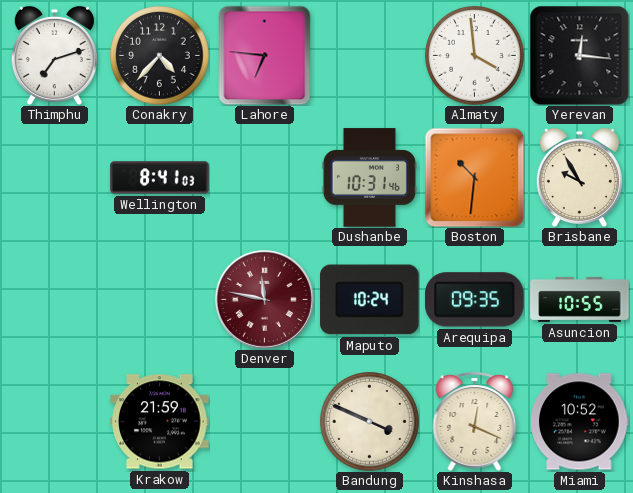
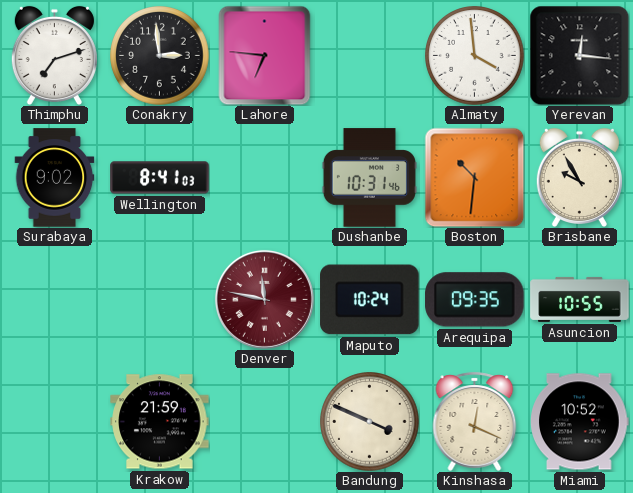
Conakry: 4:37 -> 2:59 (160, 56)
Surabaya: none -> 9:02 (55, 178)
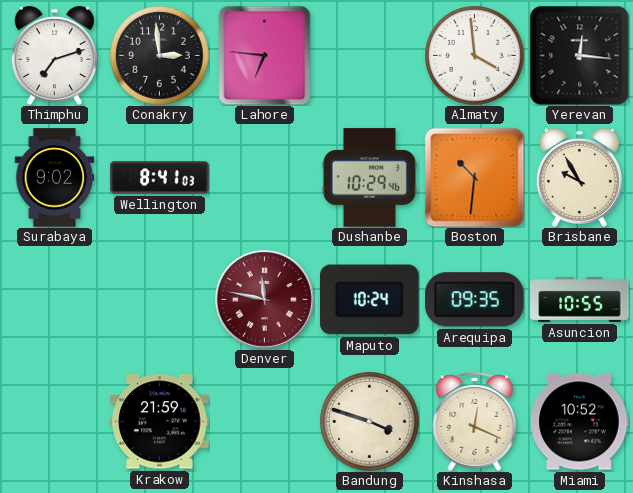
Dushanbe: 10:31 -> 10:29 (369, 178)
Bandung: 3:49 -> 3:48 (370, 422)
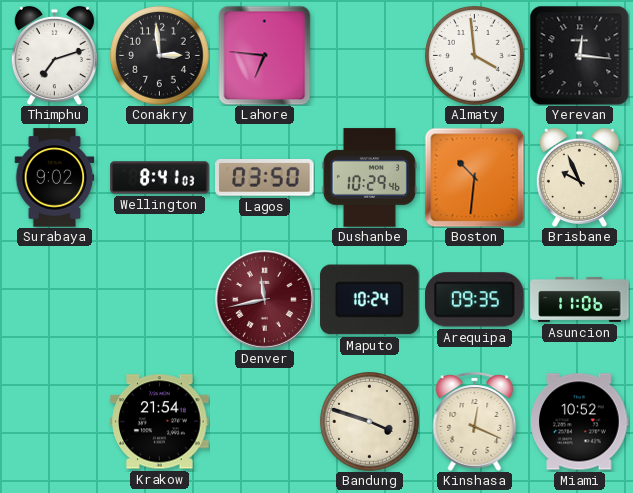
Lagos: none -> 03:50 (265, 178)
Brisbane: 9:55 -> 9:56 (579, 177)
Denver: 11:47 -> 11:43 (264, 299)
Asuncion: 10:55 -> 11:06 (580, 299)
Krakow: 21:59 -> 21:54 (160, 422)
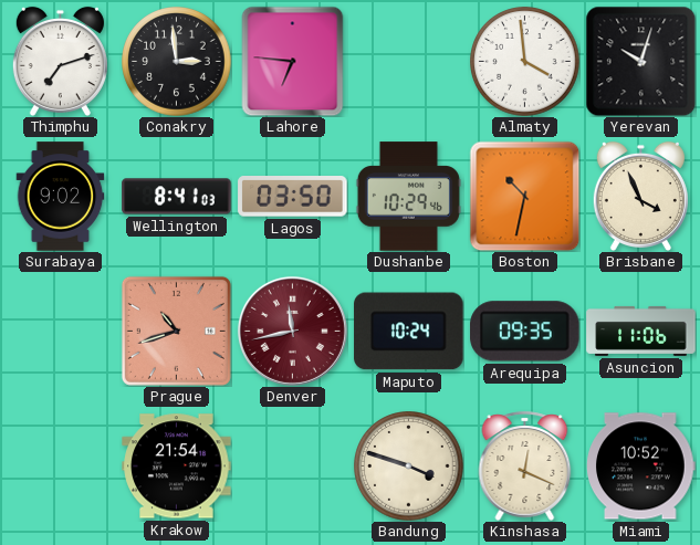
Yerevan: 12:16 -> 10:03 (640, 61)
Boston: 10:31 -> 10:32 (524, 196)
Brisbane: 9:56 -> 3:56 (640, 196)
Prague: none -> 10:42 (176, 331)
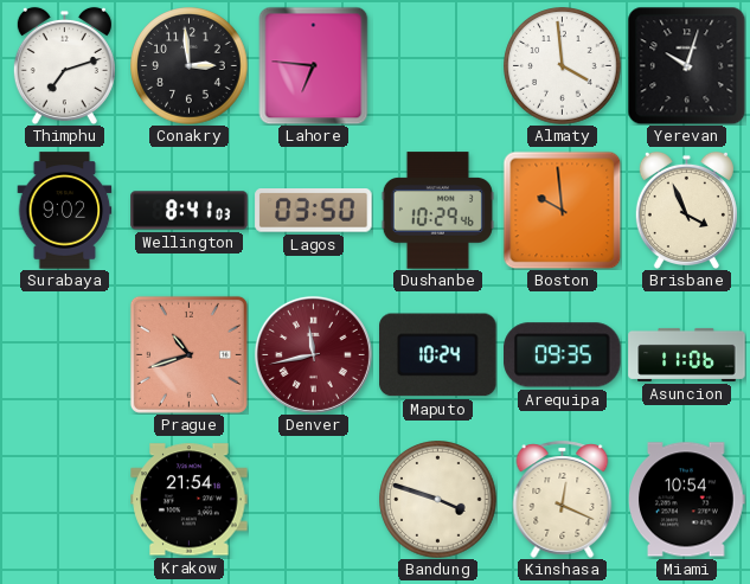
Boston: 10:32 -> 9:59 (562, 210)
Miami: 10:52 -> 10:54 (687, 500)
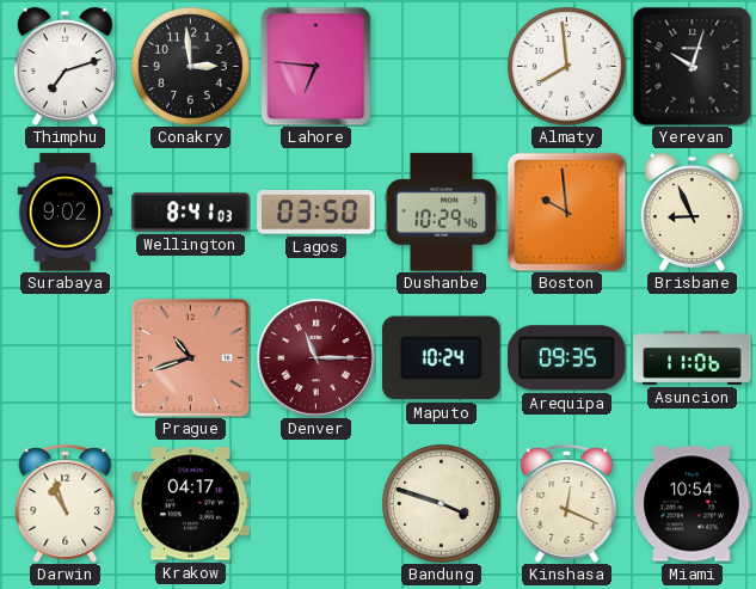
Almaty: 3:59 -> 7:59 (567, 67)
Brisbane: 3:56 -> 8:56 (692, 211)
Denver: 11:43 -> 11:15 (315, 357)
Darwin: none -> 10:57 (66, 503)
Krakow: 21:54 -> 04:17 (191, 504)
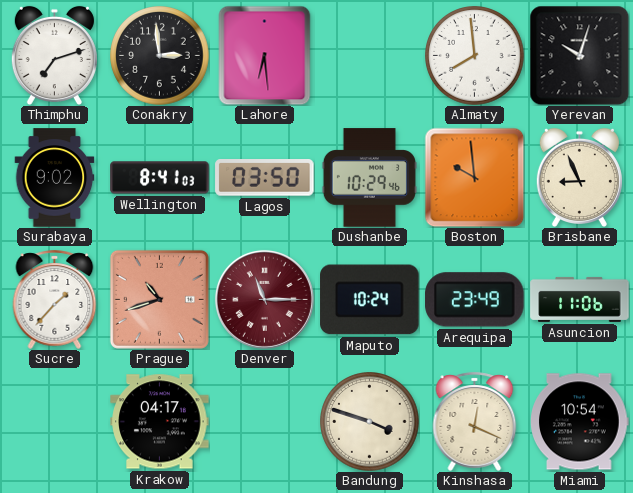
Lahore: 6:46 -> 6:29 (265, 55)
Sucre: none -> 1:37 (55, 299)
Arequipa: 09:35 -> 23:49 (475, 300)
Darwin: 10:57 -> none (66, 503)
